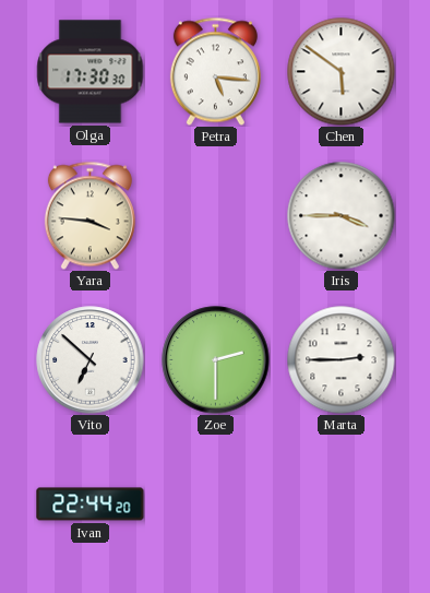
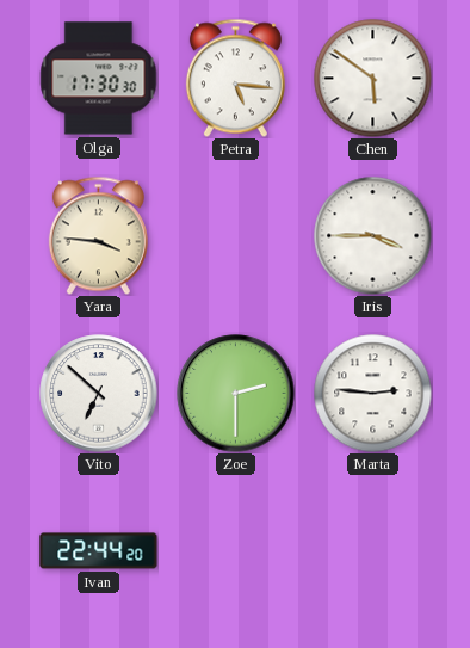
Marta: 2:45 -> 2:46 (373, 394)
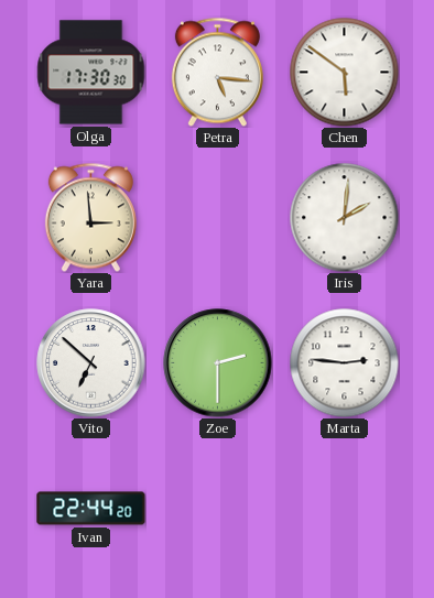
Yara: 3:46 -> 2:59 (90, 217)
Iris: 3:45 -> 2:01 (345, 218)
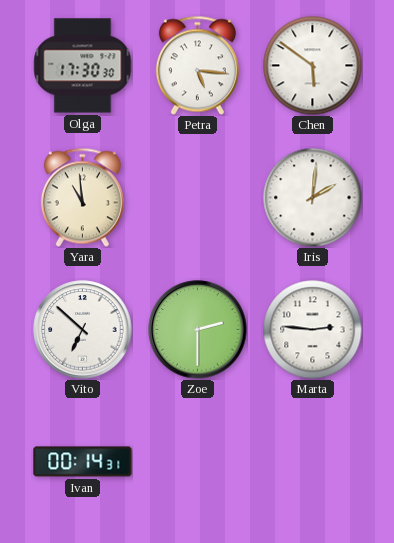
Yara: 2:59 -> 10:59 (82, 197)
Ivan: 22:44 -> 00:14 (83, 462)
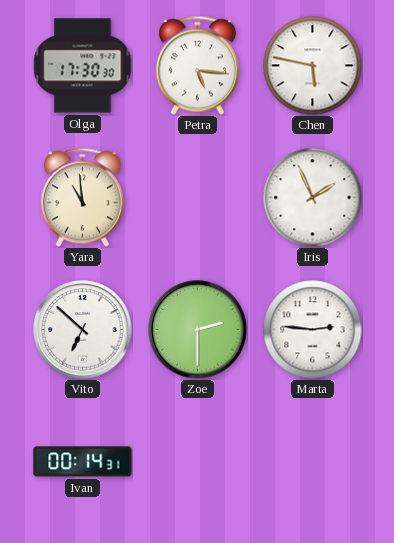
Chen: 5:51 -> 5:47 (313, 66)
Iris: 2:01 -> 1:56 (313, 198)
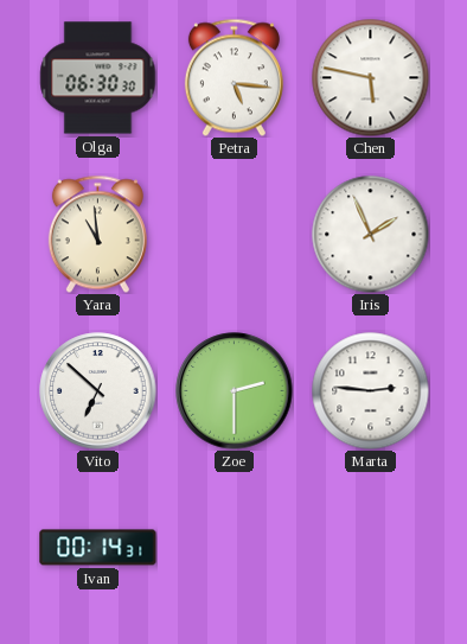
Olga: 17:30 -> 06:30 (98, 78)
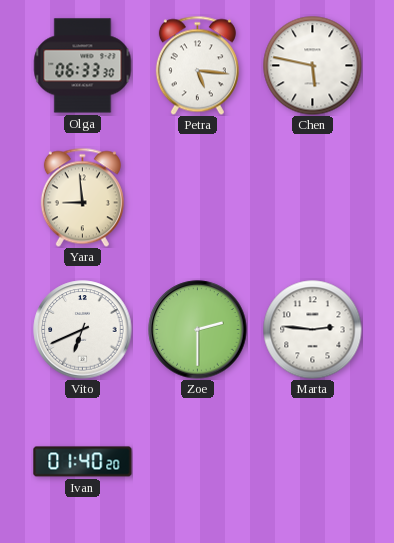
Olga: 06:30 -> 06:33 (83, 66)
Yara: 10:59 -> 8:59 (82, 197)
Iris: 1:56 -> none (371, 235)
Vito: 6:52 -> 6:41 (83, 330)
Ivan: 00:14 -> 01:40 (83, 462)
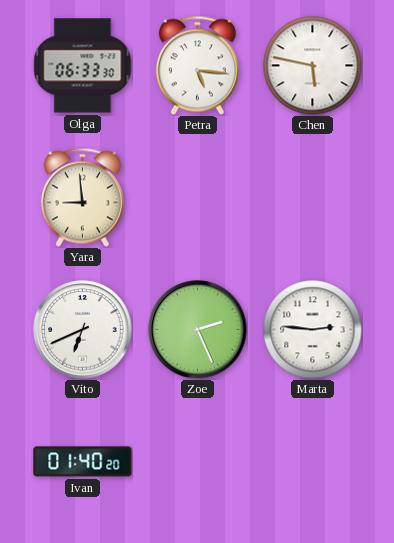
Zoe: 2:30 -> 2:26 (198, 330)
